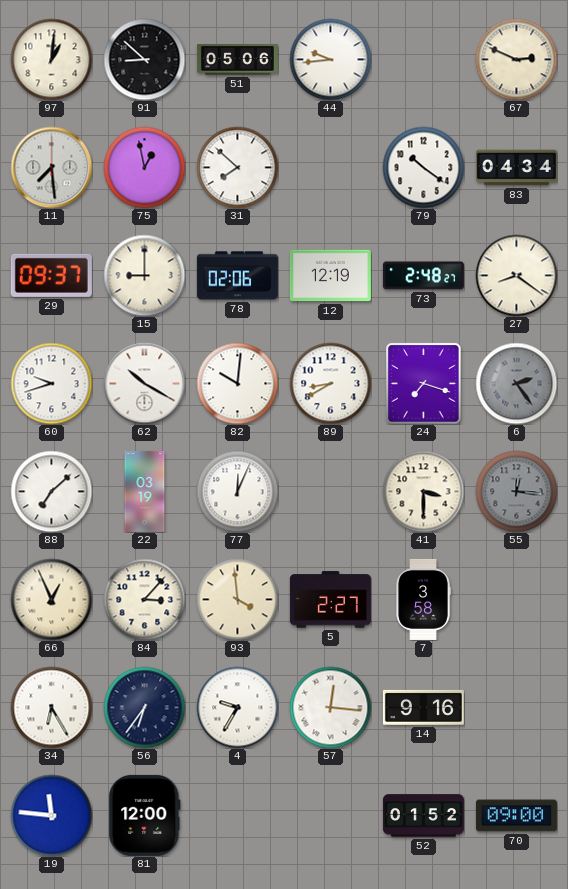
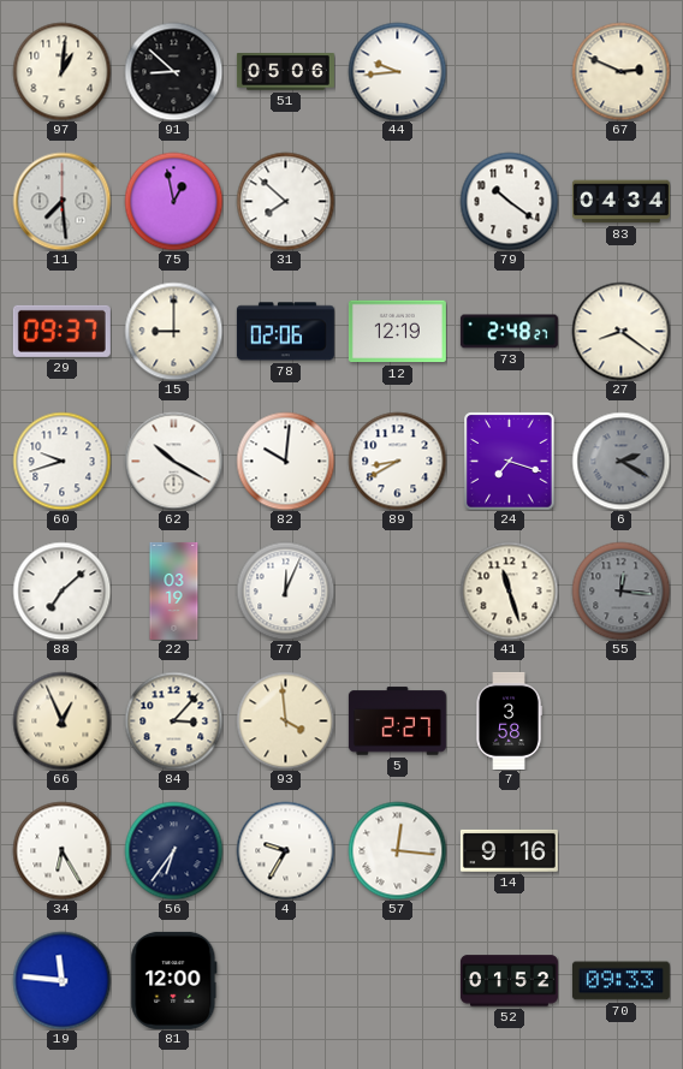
6: 2:24 -> 2:20 (620, 461)
41: 3:30 -> 11:27 (509, 590)
70: 09:00 -> 09:33 (620, 981)
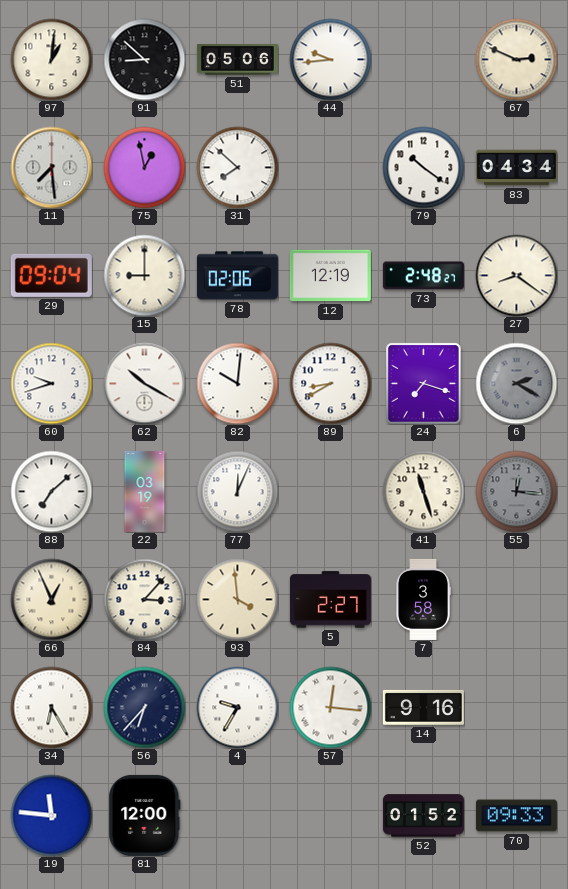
29: 09:37 -> 09:04 (51, 275)
56: 6:36 -> 6:37 (144, 707)
